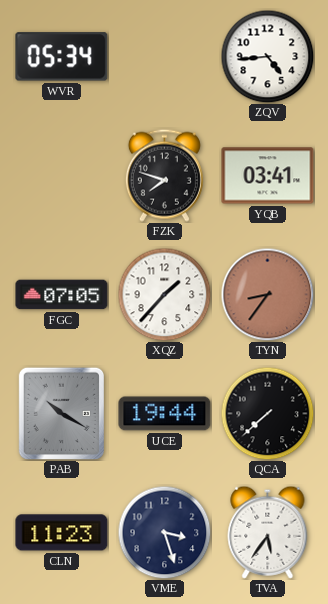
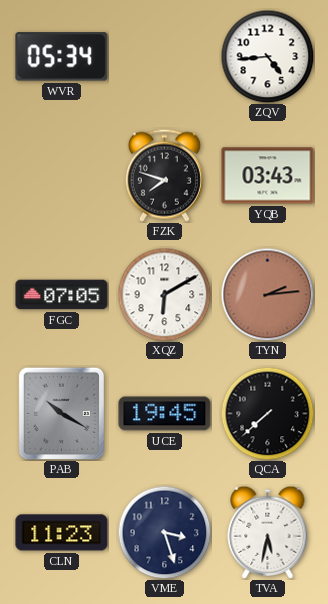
YQB: 03:41 -> 03:43 (268, 176)
XQZ: 1:37 -> 6:10 (164, 294)
TYN: 8:36 -> 2:14 (267, 294)
UCE: 19:44 -> 19:45 (165, 414)
TVA: 5:36 -> 5:32 (268, 532)
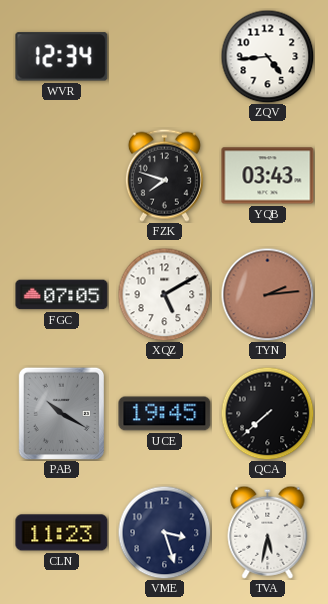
WVR: 05:34 -> 12:34 (62, 57)
XQZ: 6:10 -> 5:10 (164, 294)
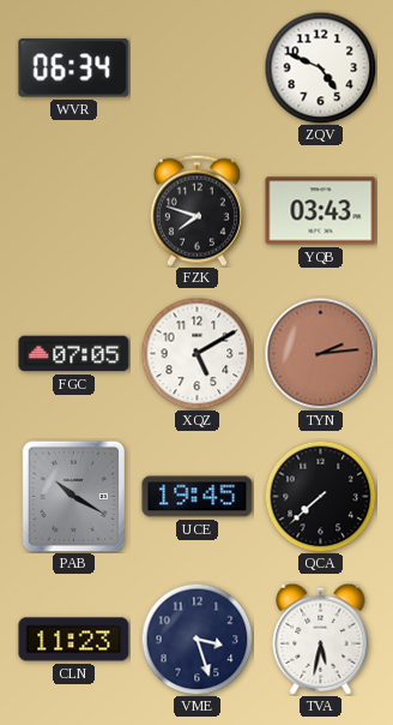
WVR: 12:34 -> 06:34 (74, 68)
ZQV: 4:44 -> 4:49 (320, 67)
